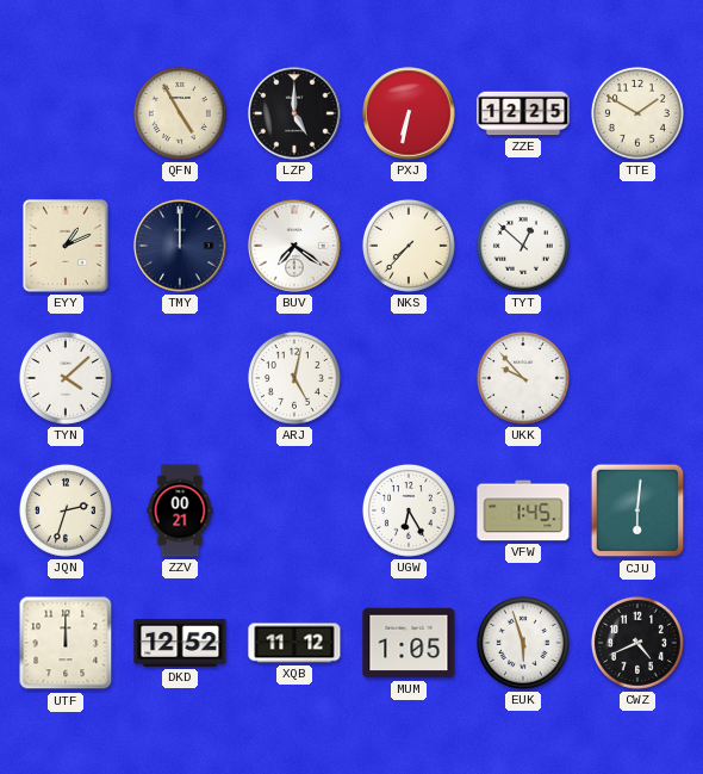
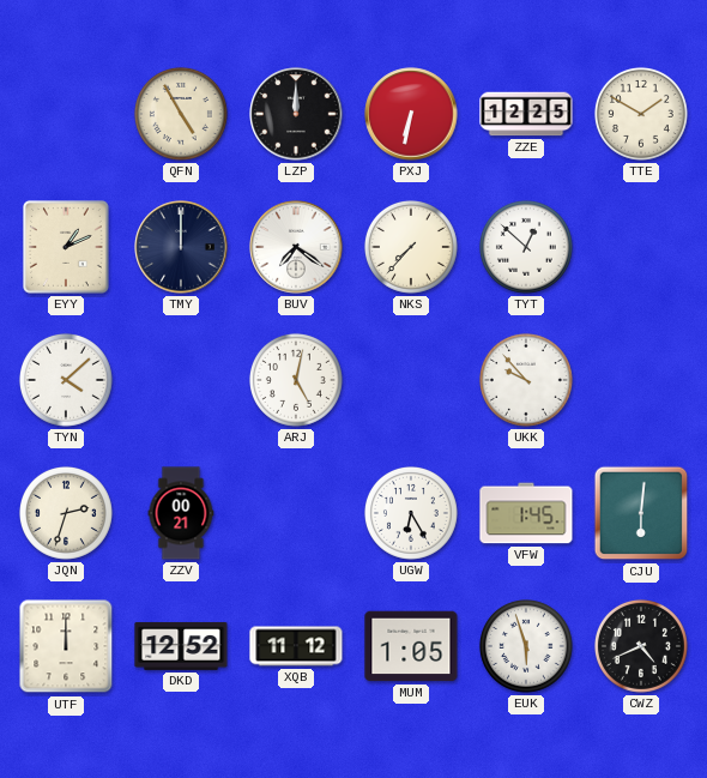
LZP: 5:00 -> 12:00 (296, 114)
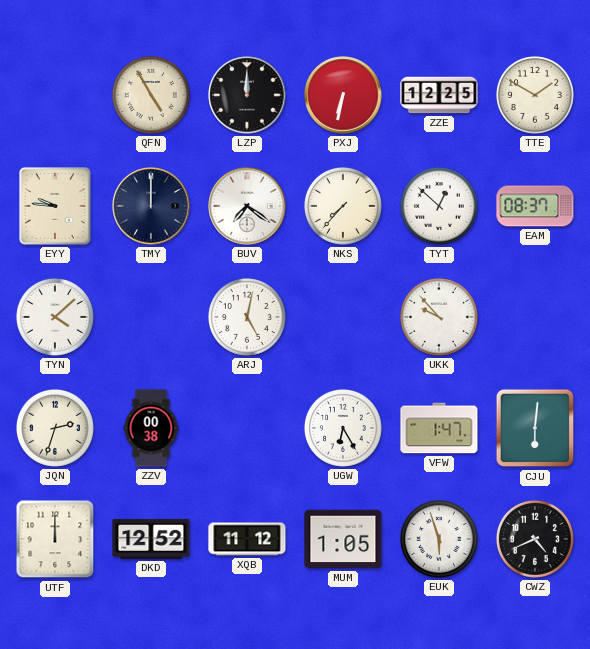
EYY: 1:11 -> 9:46 (56, 206)
EAM: none -> 08:37 (535, 206)
ZZV: 00:21 -> 00:38 (151, 428)
VFW: 1:45 -> 1:47 (439, 428)
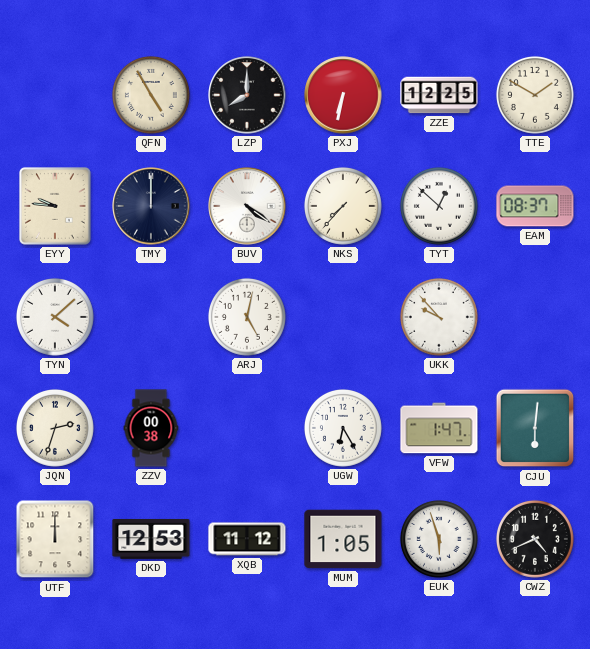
LZP: 12:00 -> 8:00 (247, 95)
BUV: 7:21 -> 4:21 (247, 206)
DKD: 12:52 -> 12:53 (151, 539)
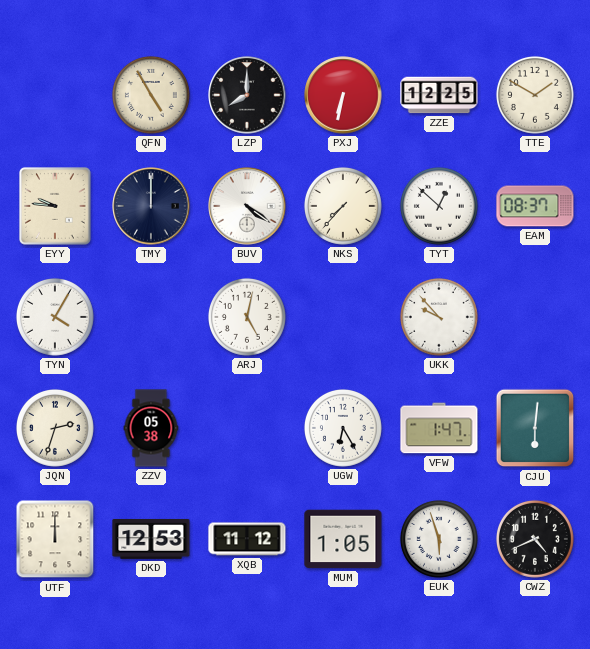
TYN: 4:08 -> 4:05 (55, 317)
ZZV: 00:38 -> 05:38 (151, 428)
